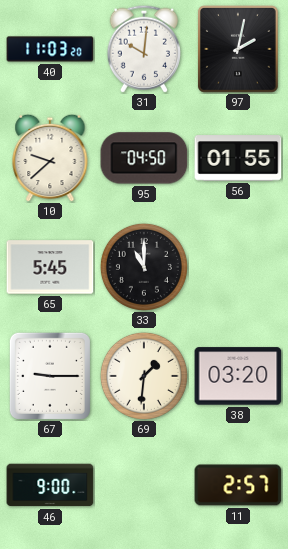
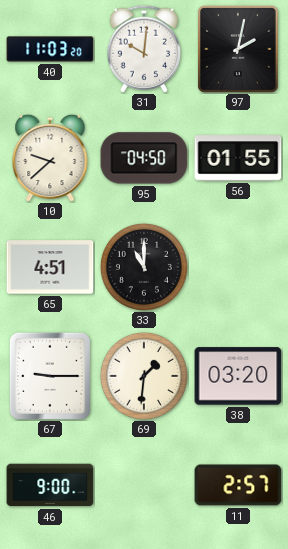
65: 5:45 -> 4:51 (50, 267)
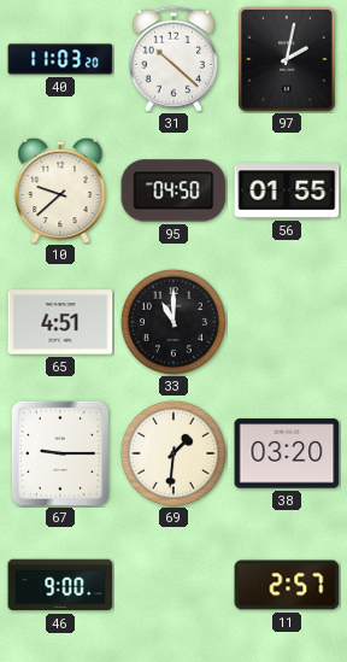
31: 10:01 -> 10:22 (172, 59)
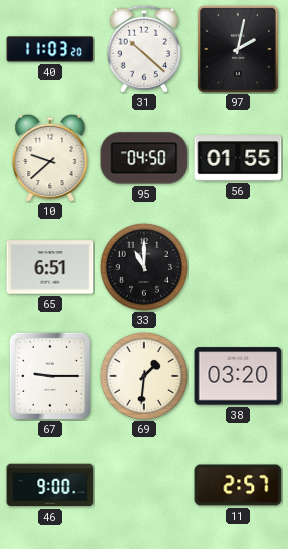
65: 4:51 -> 6:51 (50, 267)
